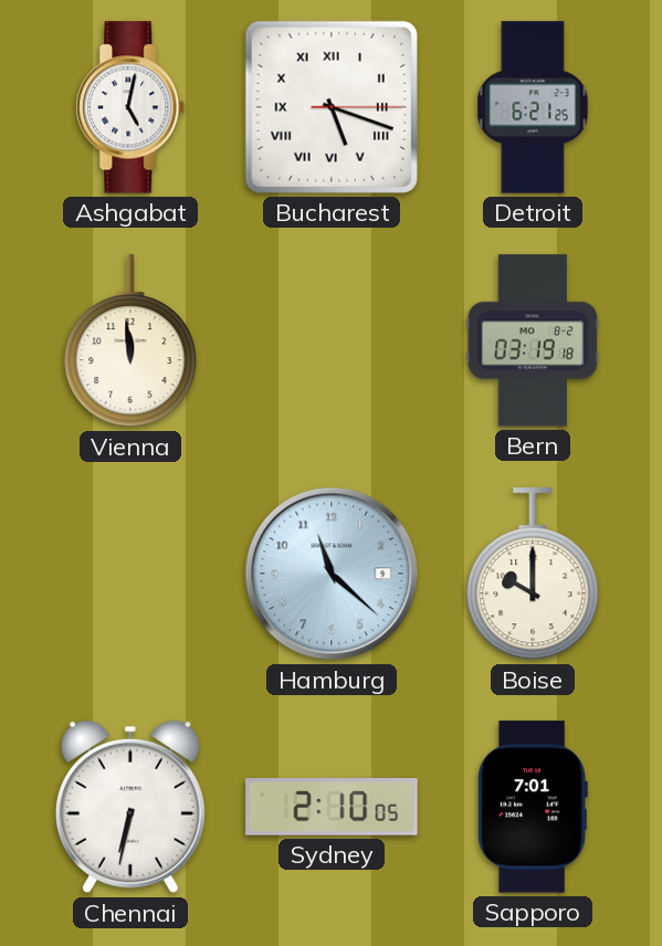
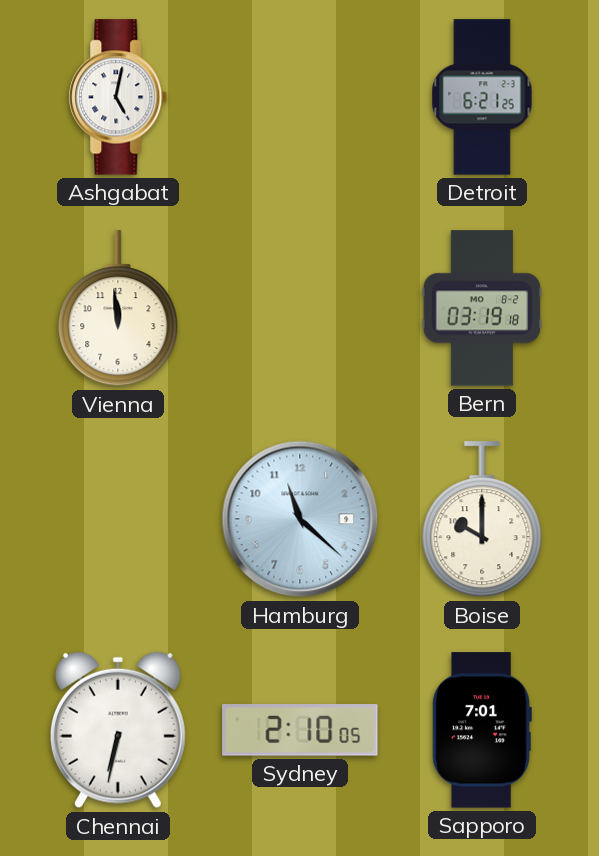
Bucharest: 5:18 -> none (332, 107)
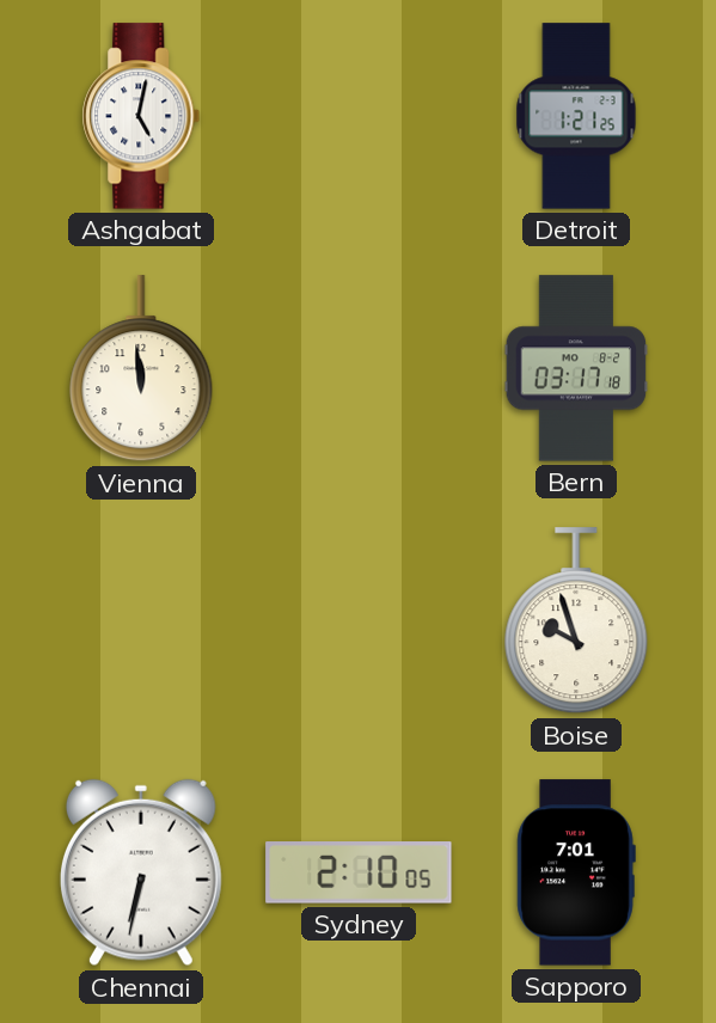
Detroit: 6:21 -> 1:21 (576, 116)
Bern: 03:19 -> 03:17 (576, 368)
Hamburg: 11:22 -> none (300, 519)
Boise: 10:00 -> 9:57 (576, 621)
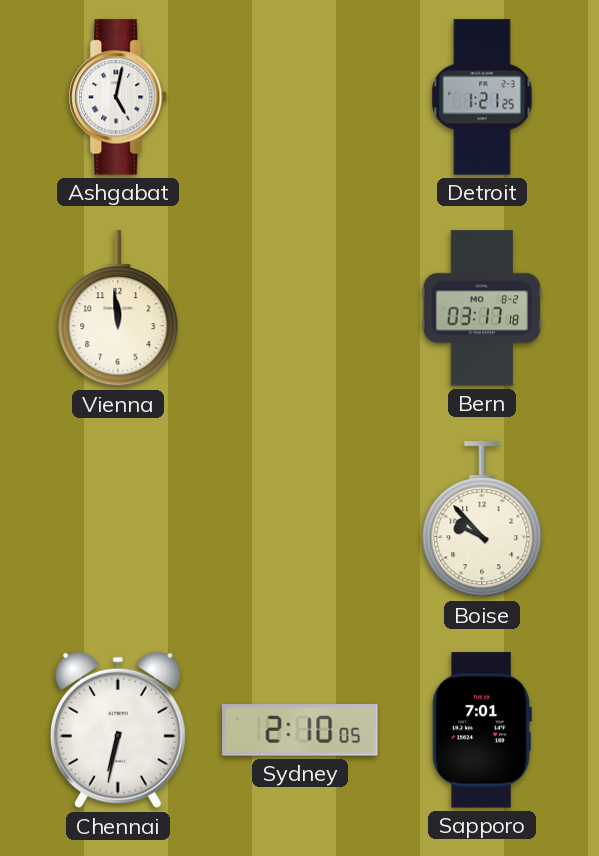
Boise: 9:57 -> 9:53 (482, 520)
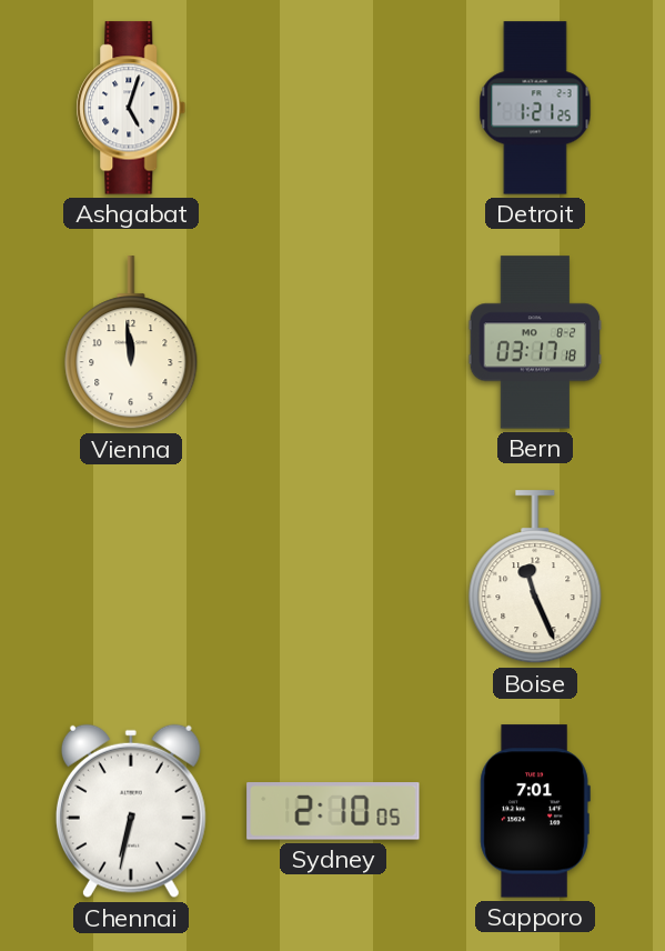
Ashgabat: 5:02 -> 5:03 (131, 108)
Boise: 9:53 -> 11:26 (535, 578)
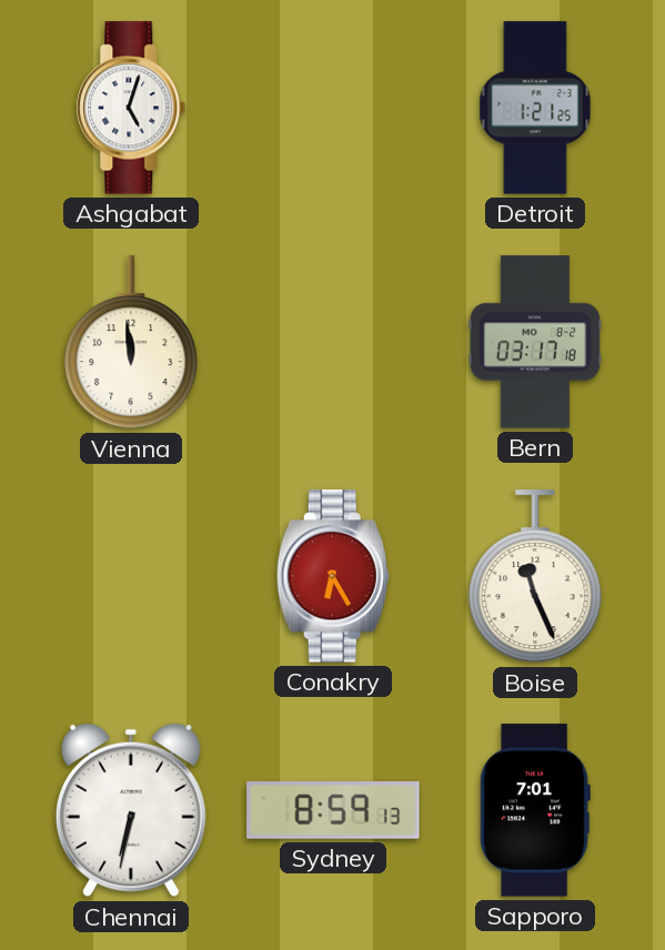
Conakry: none -> 6:25 (333, 576)
Sydney: 2:10 -> 8:59 (333, 810)
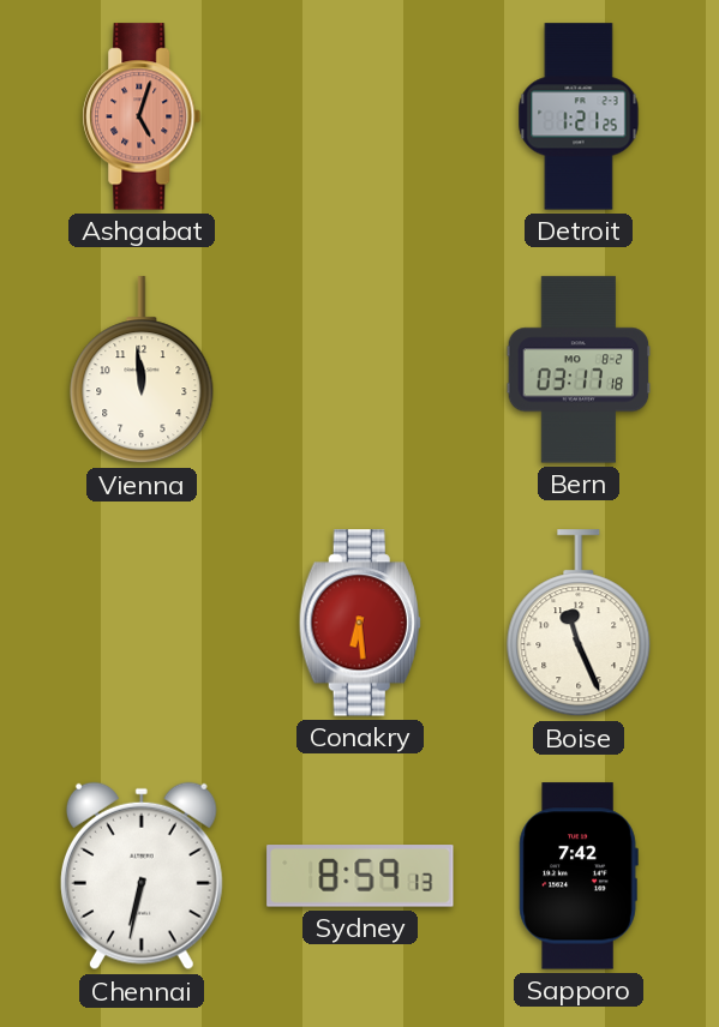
Ashgabat dial: white -> salmon (142, 116)
Conakry: 6:25 -> 6:29 (360, 623)
Sapporo: 7:01 -> 7:42 (579, 876)
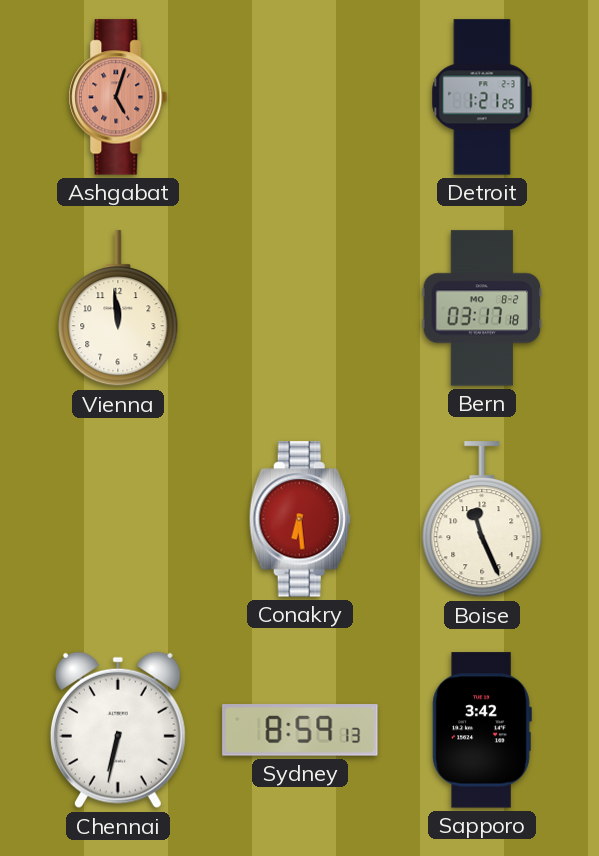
Sapporo: 7:42 -> 3:42 (482, 730)
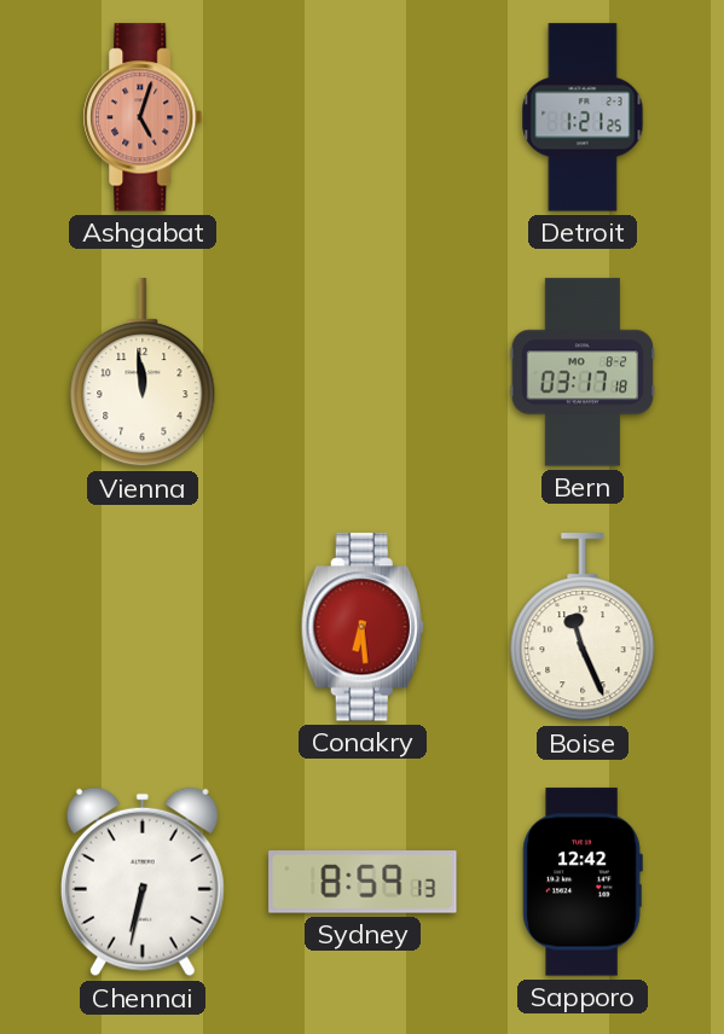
Sapporo: 3:42 -> 12:42 (583, 882)
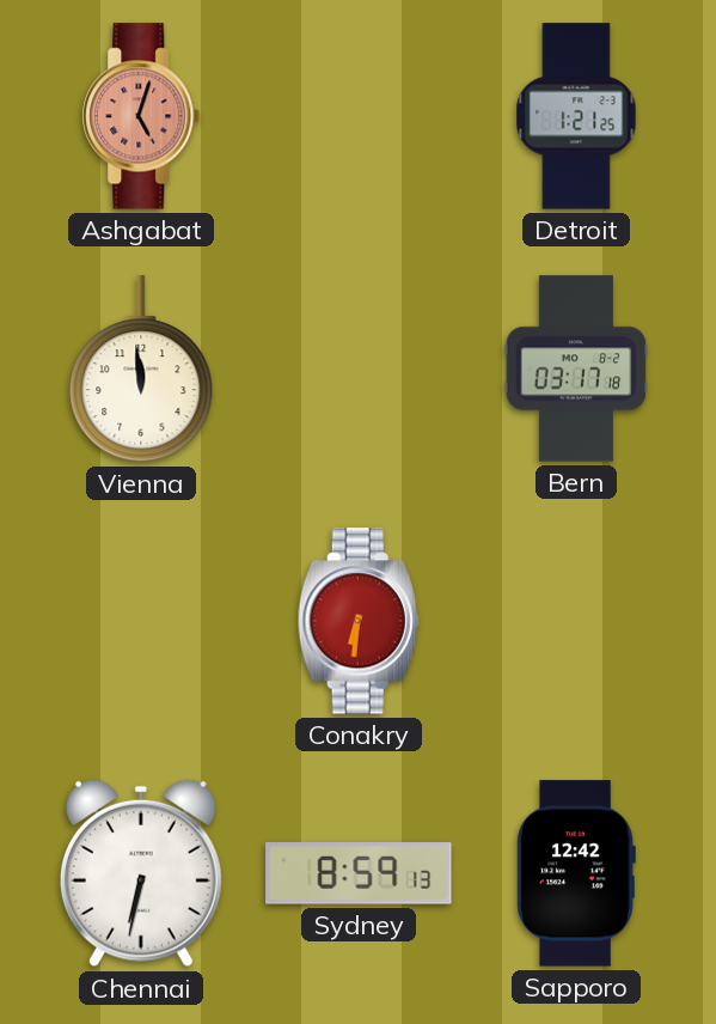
Conakry: 6:29 -> 6:31 (359, 621)
Boise: 11:26 -> none (583, 628)
